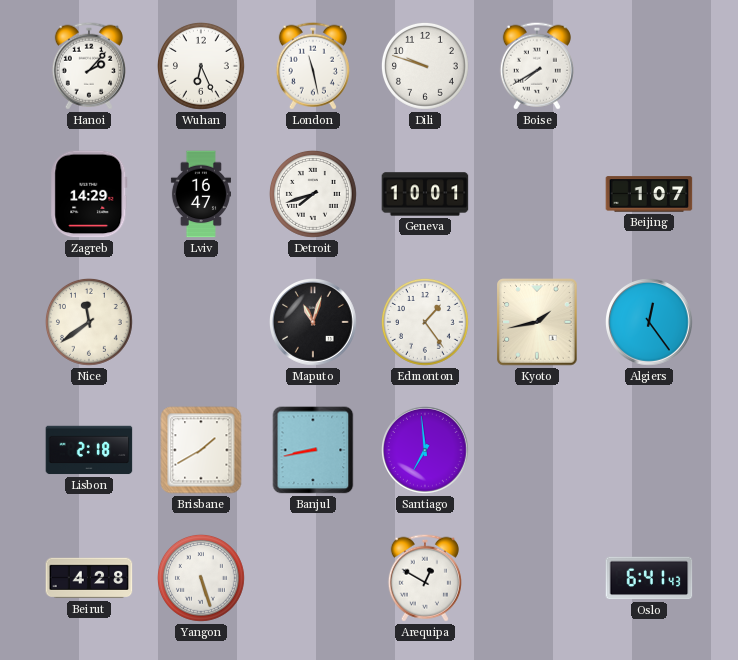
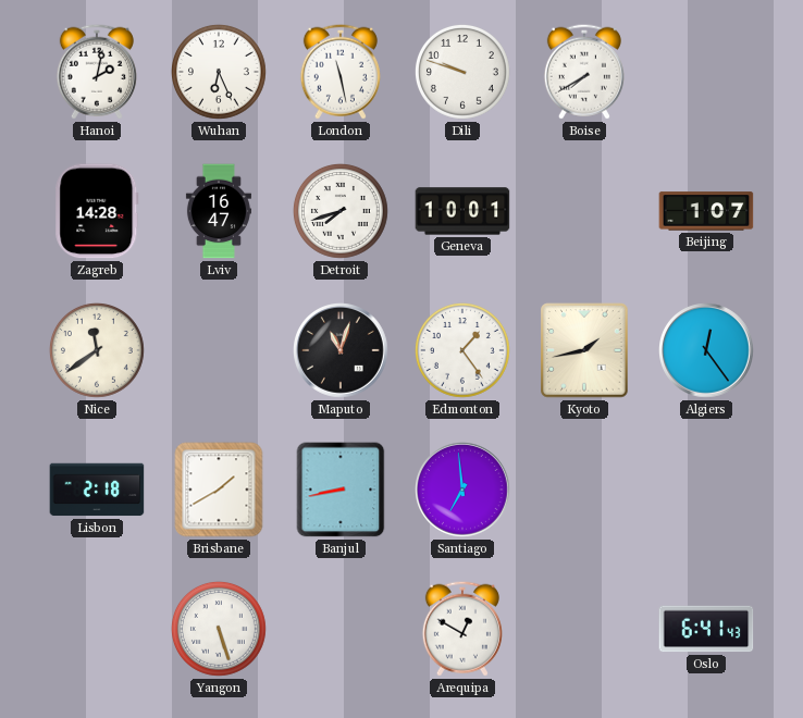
Hanoi: 2:07 -> 2:02 (97, 72)
Zagreb: 14:29 -> 14:28 (97, 211)
Beirut: 4:28 -> none (89, 578)
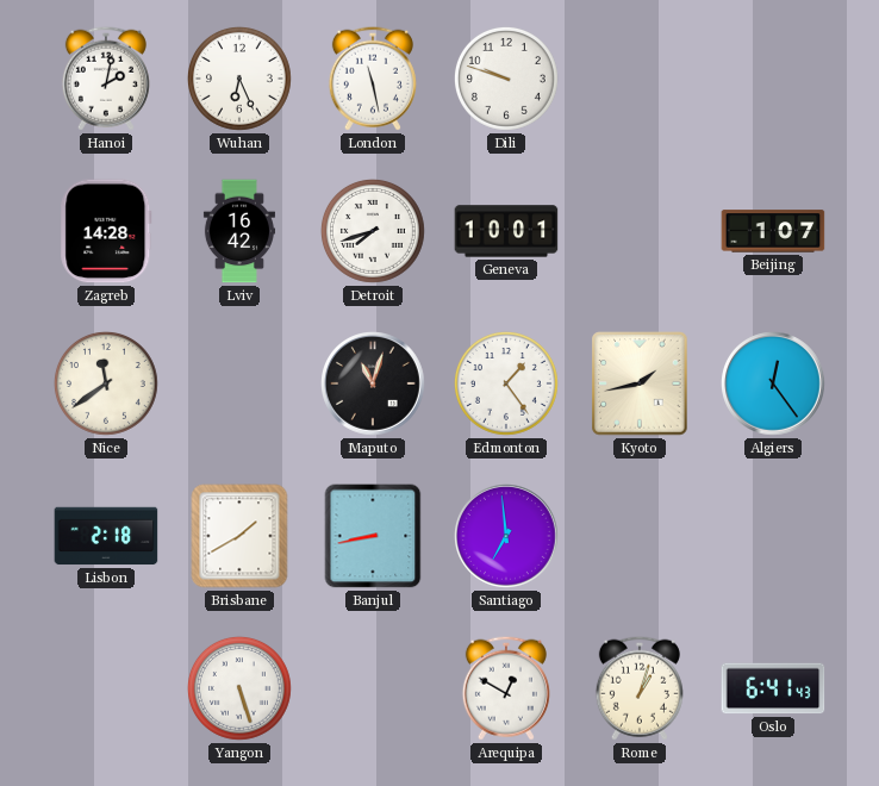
Boise: 7:40 -> none (584, 72)
Lviv: 16:47 -> 16:42 (239, 231)
Rome: none -> 1:03 (640, 688)
